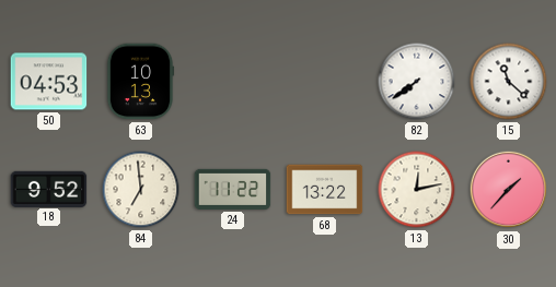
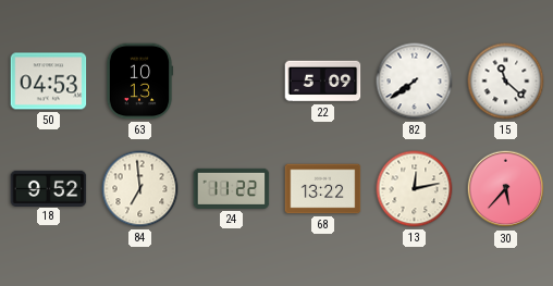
22: none -> 5:09 (323, 82)
30: 1:37 -> 5:37 (506, 189)
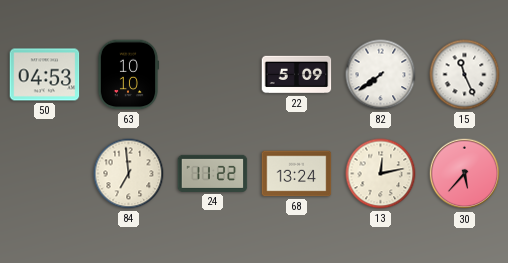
63: 10:13 -> 10:10 (128, 75)
15: 11:22 -> 11:26 (465, 75)
18: 9:52 -> none (49, 188)
68: 13:22 -> 13:24 (297, 174)
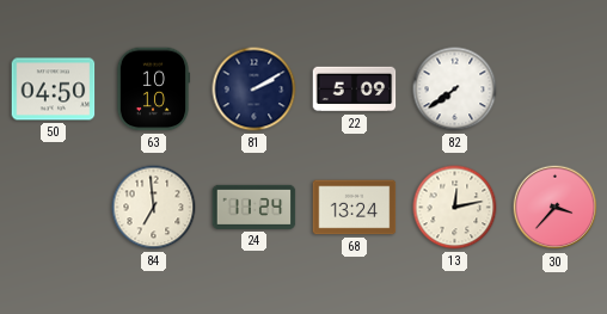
50: 04:53 -> 04:50 (54, 90)
81: none -> 2:10 (255, 90)
15: 11:26 -> none (465, 75)
24: 11:22 -> 11:24 (255, 207)
30: 5:37 -> 3:37 (556, 208)
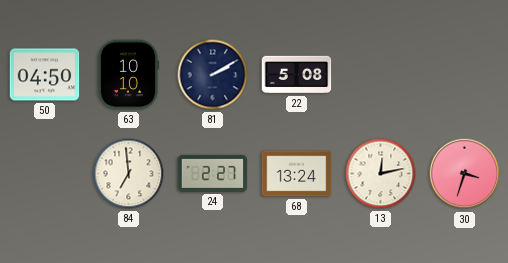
22: 5:09 -> 5:08 (297, 75)
82: 7:39 -> none (455, 90)
24: 11:24 -> 2:27 (213, 173)
30: 3:37 -> 3:33 (465, 174)
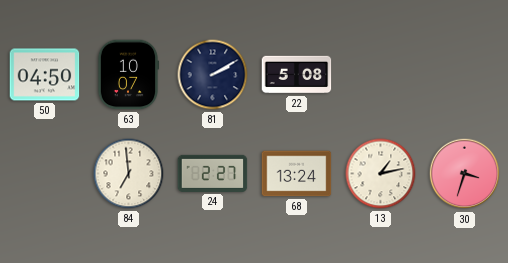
63: 10:10 -> 10:07 (128, 75)
13: 12:13 -> 1:13 (381, 174)
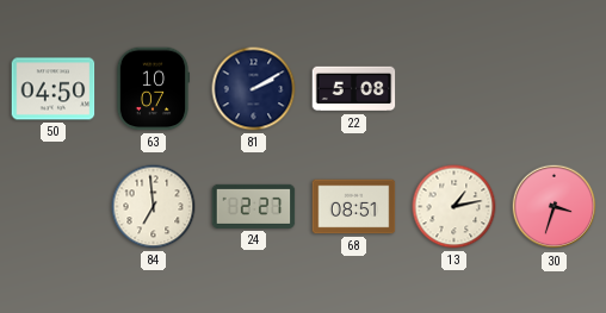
68: 13:24 -> 08:51 (354, 207)
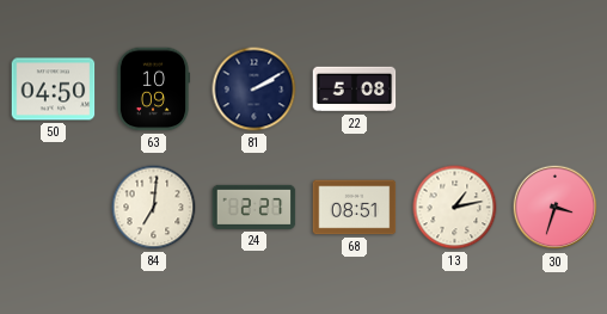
63: 10:07 -> 10:09 (153, 90)
84: 6:59 -> 7:01 (154, 208)
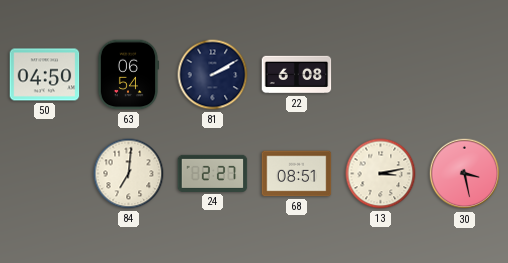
63: 10:09 -> 06:54 (128, 75)
22: 5:08 -> 6:08 (297, 75)
13: 1:13 -> 3:13 (381, 174)
30: 3:33 -> 3:28 (465, 174)
